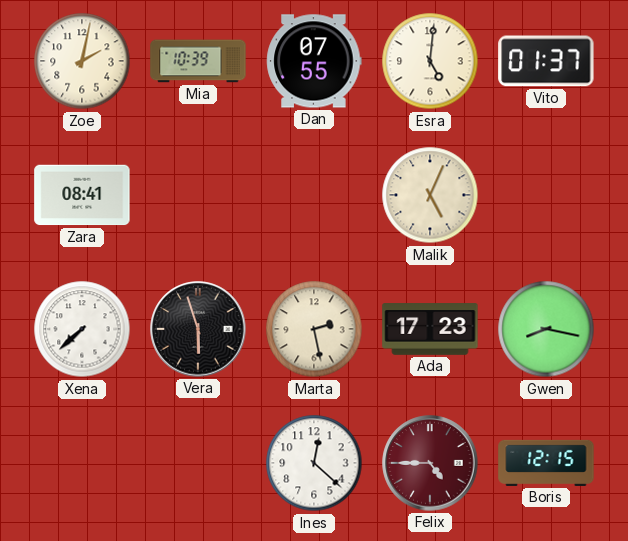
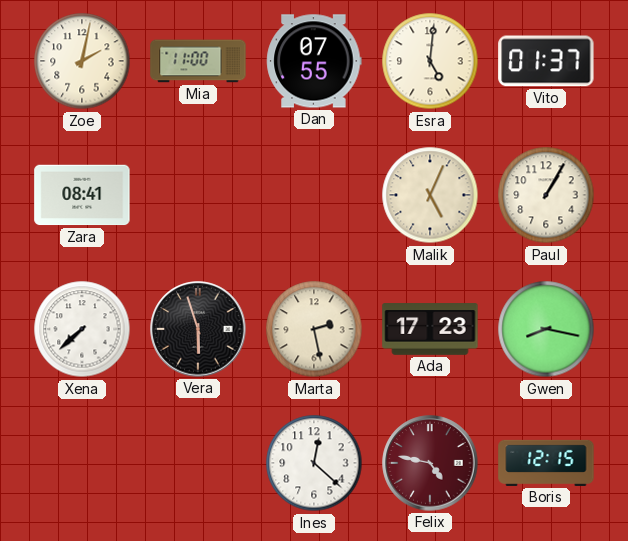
Mia: 10:39 -> 11:00 (198, 61)
Paul: none -> 1:05 (546, 195)
Felix: 4:45 -> 4:47 (430, 463)
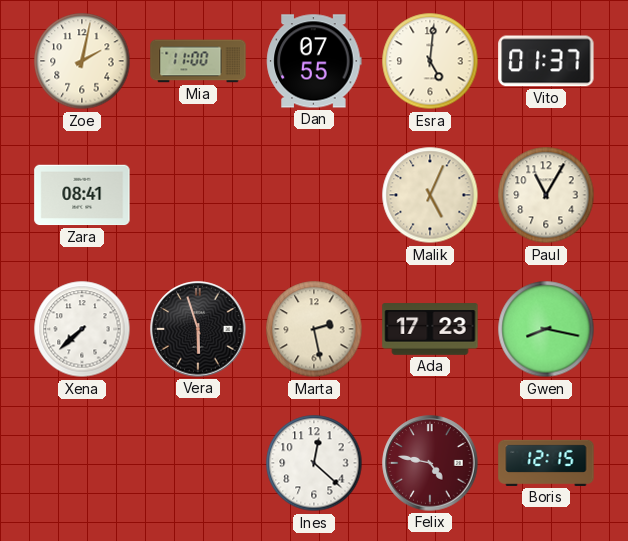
Paul: 1:05 -> 11:05 (546, 195)
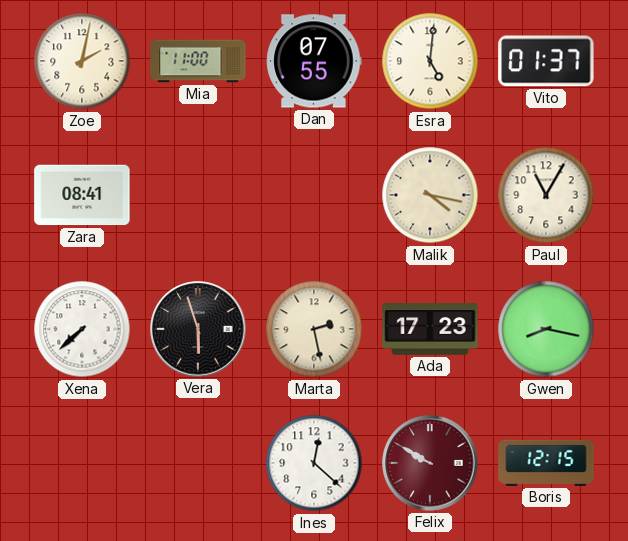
Malik: 5:04 -> 4:17 (430, 195)
Felix: 4:47 -> 9:50 (430, 463)
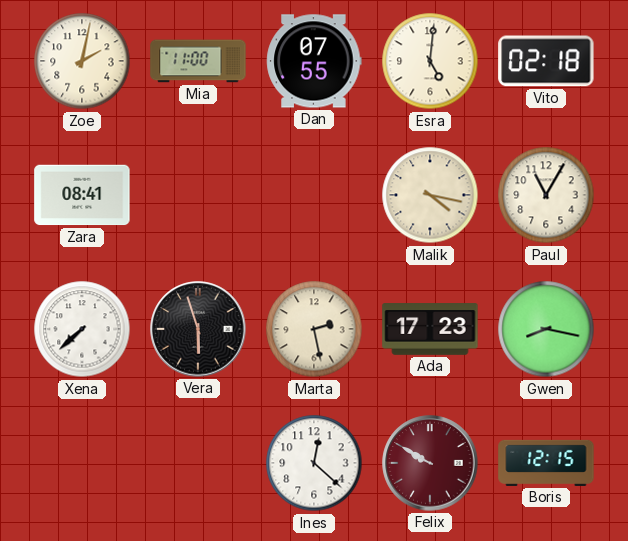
Vito: 01:37 -> 02:18 (546, 61)
